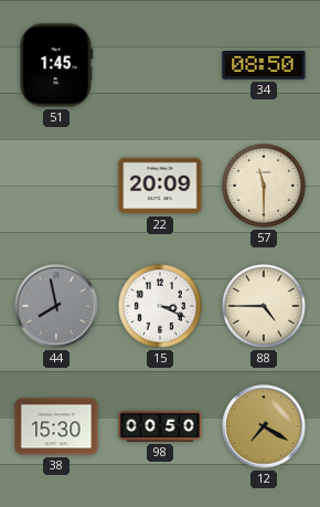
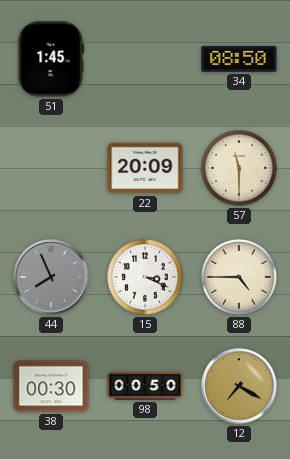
44: 7:58 -> 7:56 (51, 277)
38: 15:30 -> 00:30 (51, 386)
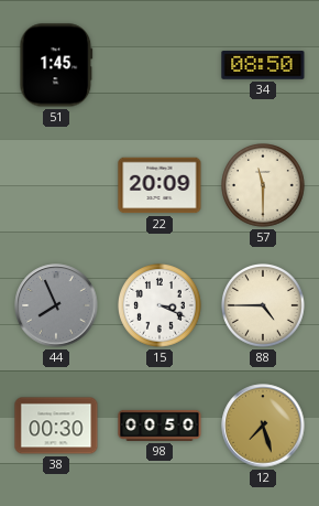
12: 7:20 -> 7:27 (263, 426)
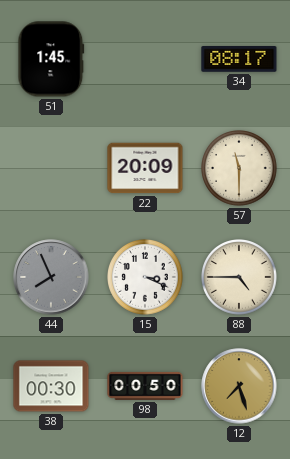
34: 08:50 -> 08:17 (239, 60)
